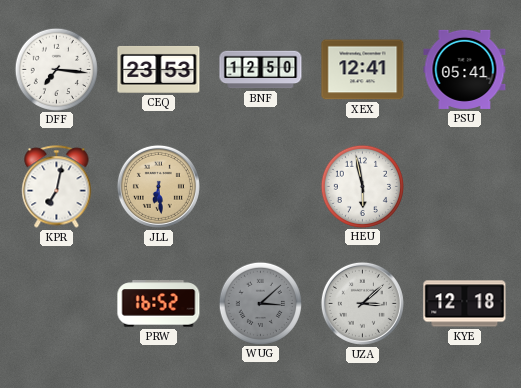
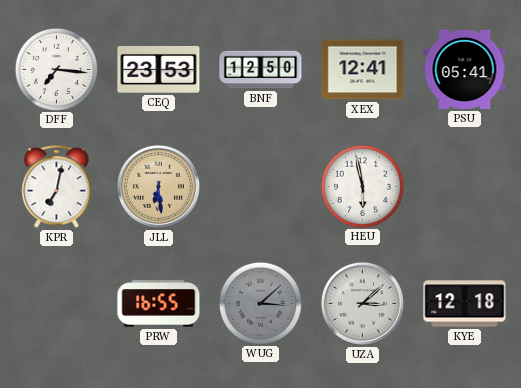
PRW: 16:52 -> 16:55 (159, 304)
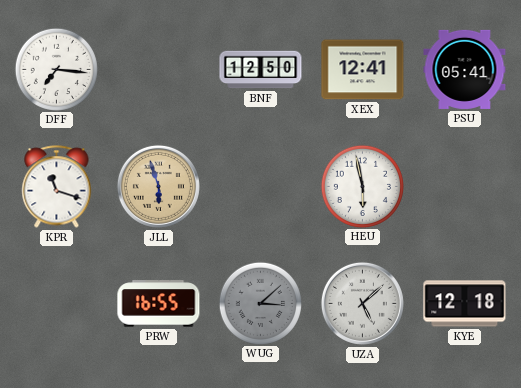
CEQ: 23:53 -> none (159, 69)
KPR: 7:02 -> 11:18 (57, 187)
JLL: 6:29 -> 5:57 (158, 186)
UZA: 3:08 -> 5:08 (362, 303)
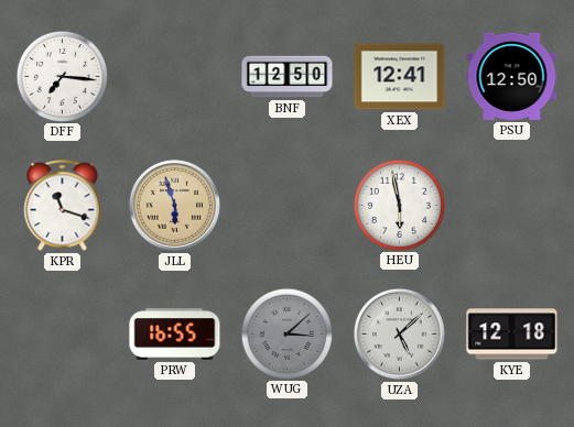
PSU: 05:41 -> 12:50 (512, 76)
